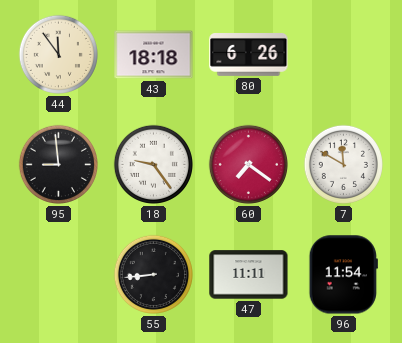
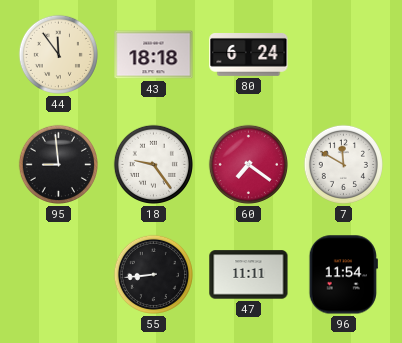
80: 6:26 -> 6:24 (249, 55)
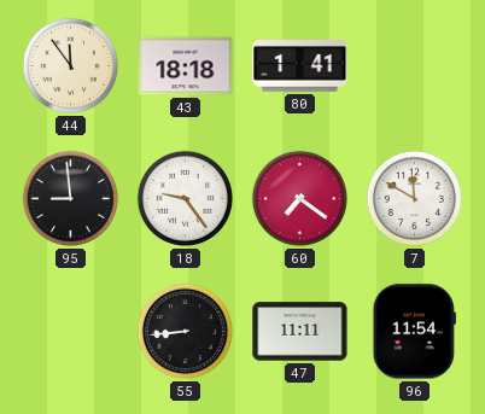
80: 6:24 -> 1:41 (300, 66)
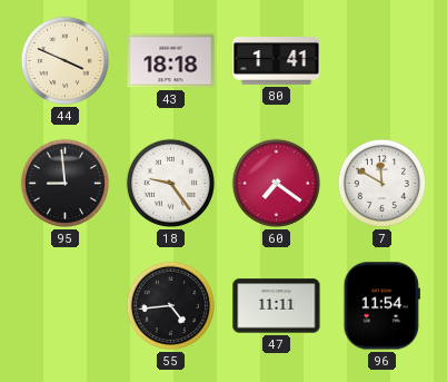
44: 11:54 -> 3:49 (64, 60)
55: 8:44 -> 4:44 (170, 305)
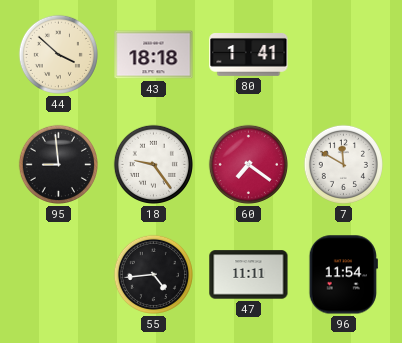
44: 3:49 -> 3:52 (58, 54)
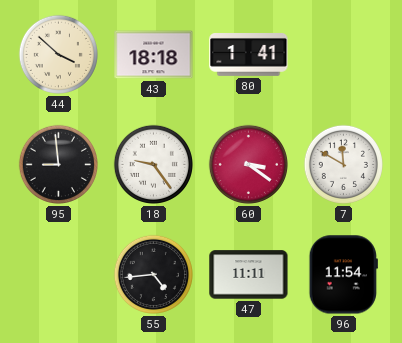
60: 7:21 -> 3:21 (248, 164)
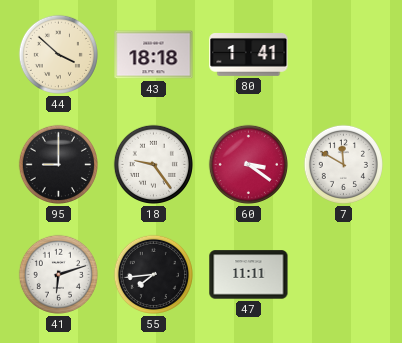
95: 8:59 -> 9:00 (58, 164)
41: none -> 6:12 (58, 274)
55: 4:44 -> 7:44 (153, 274)
96: 11:54 -> none (343, 275)
